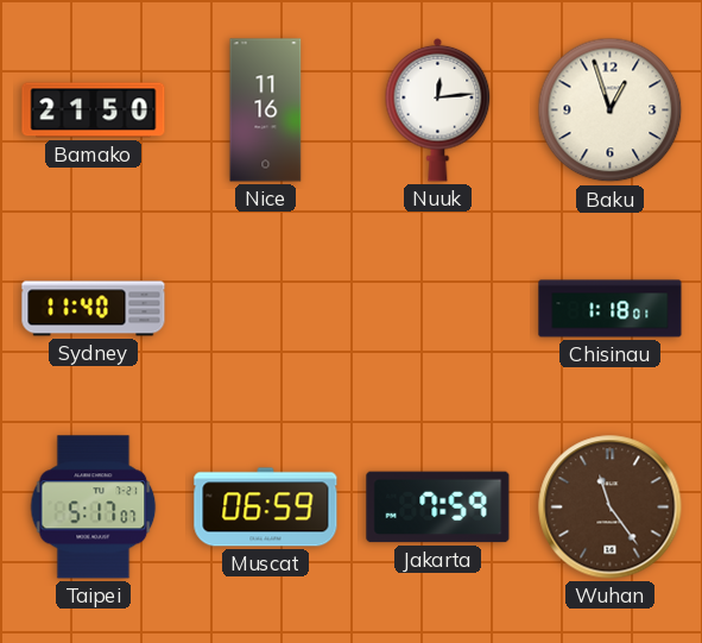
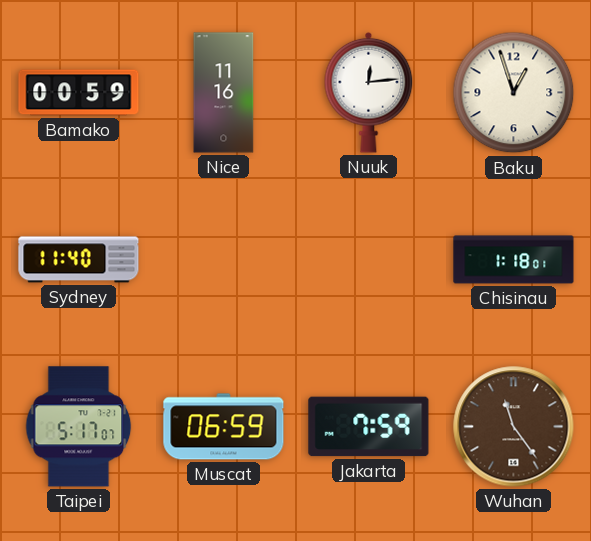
Bamako: 21:50 -> 00:59 (79, 93)
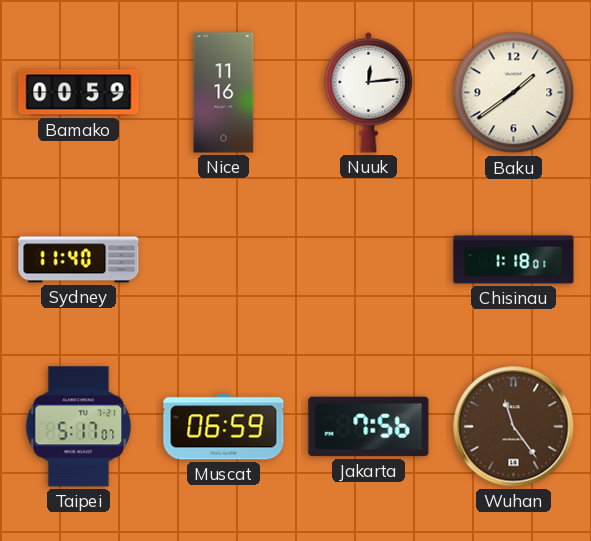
Baku: 12:57 -> 1:39 (514, 93)
Jakarta: 7:59 -> 7:56 (369, 427)
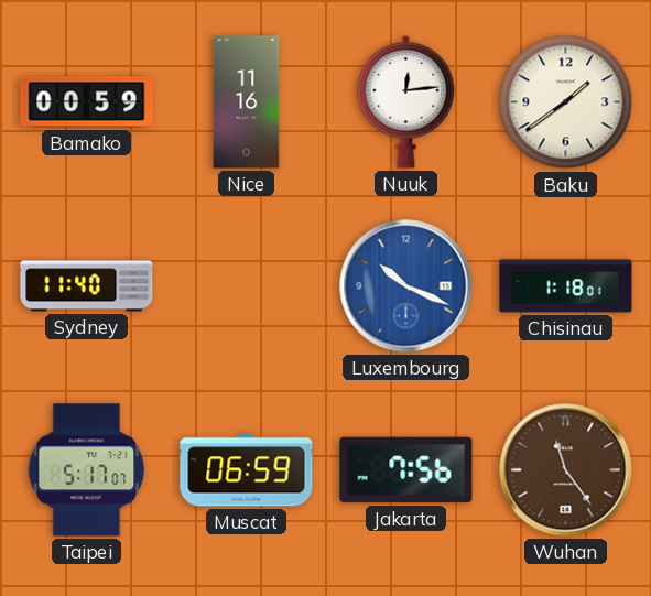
Luxembourg: none -> 10:19 (406, 286)
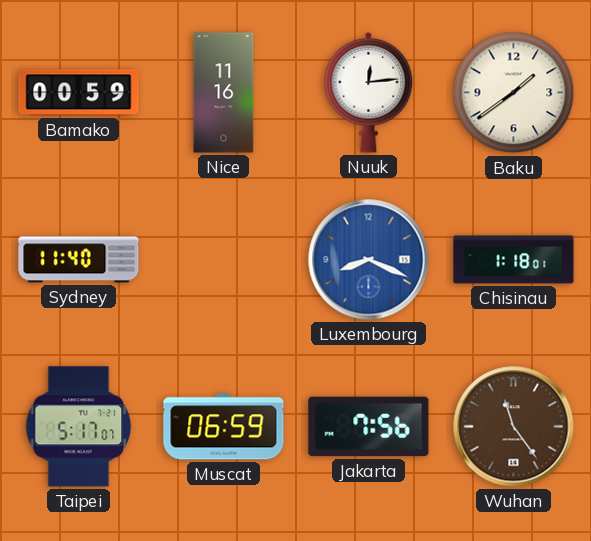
Luxembourg: 10:19 -> 8:19 (369, 260)
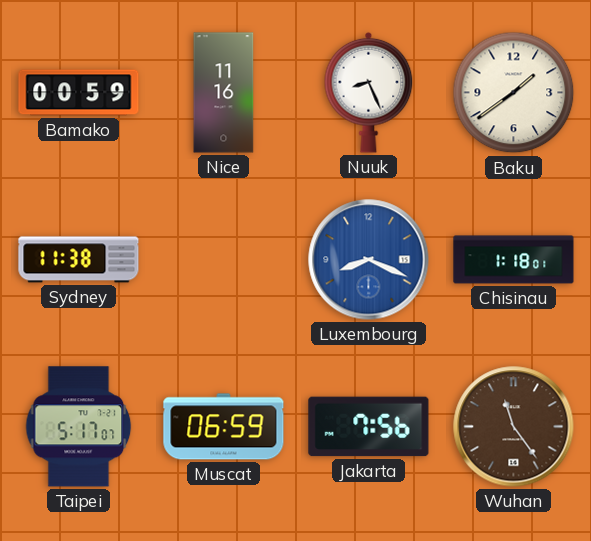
Nuuk: 12:14 -> 8:26 (369, 92)
Sydney: 11:40 -> 11:38 (79, 260)
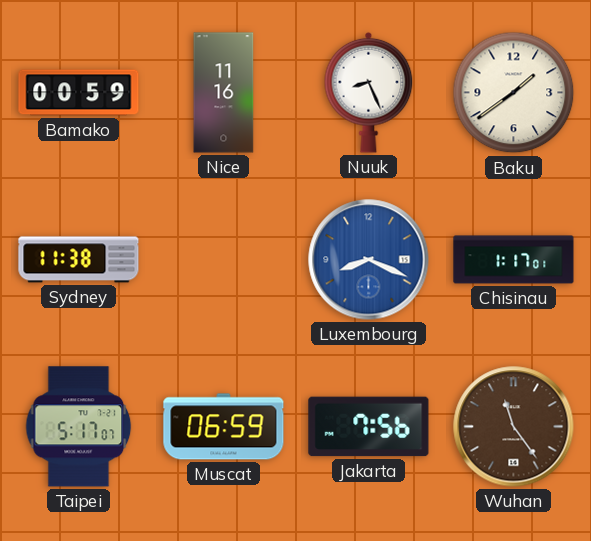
Chisinau: 1:18 -> 1:17 (514, 260)
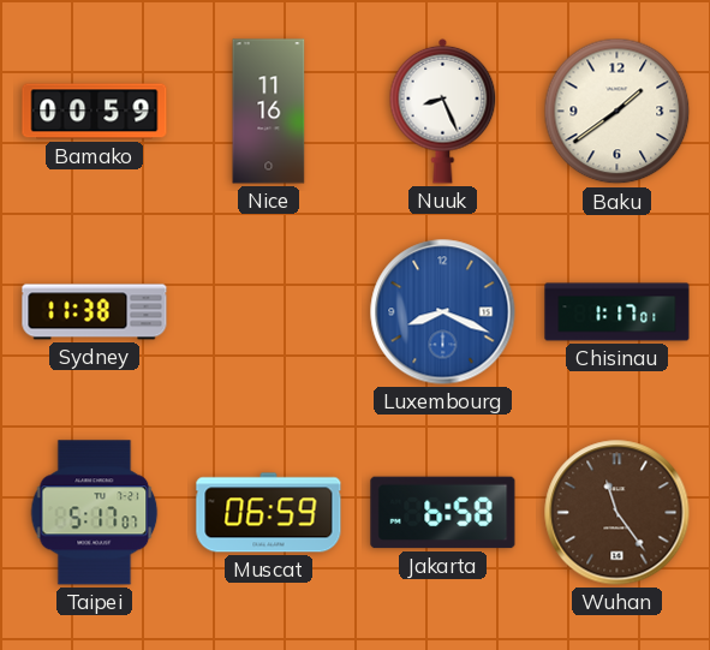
Jakarta: 7:56 -> 6:58 (443, 513)
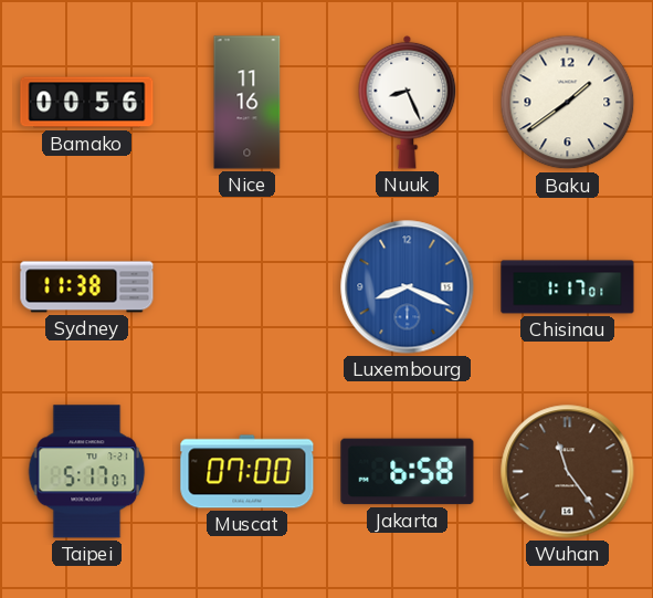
Bamako: 00:59 -> 00:56 (87, 103)
Muscat: 06:59 -> 07:00 (247, 472)
